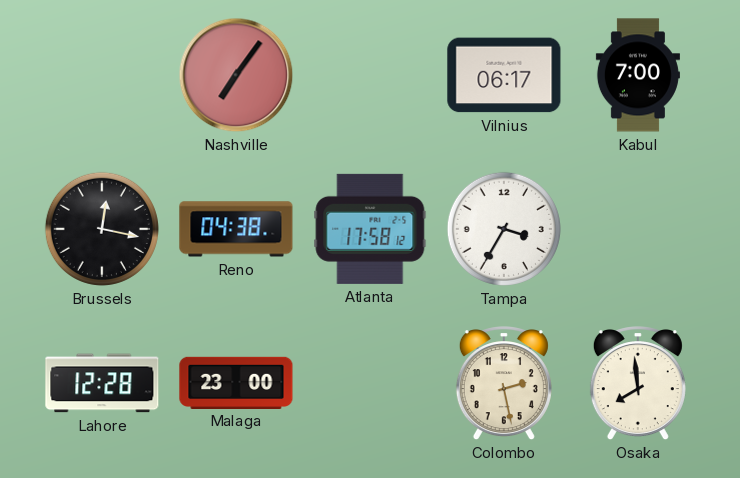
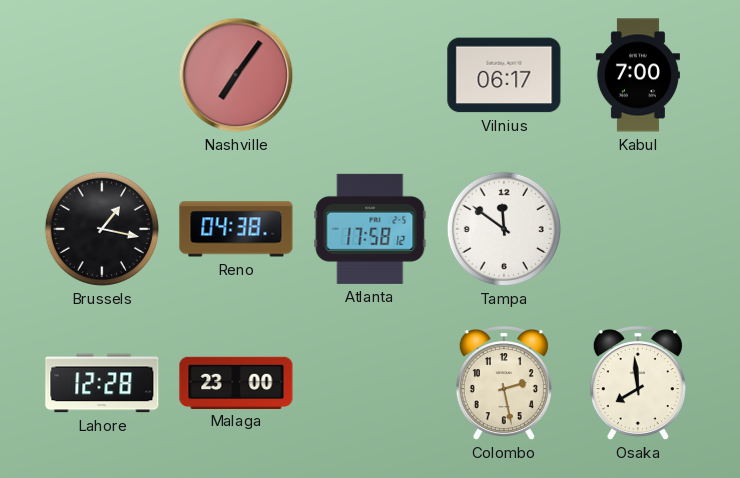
Brussels: 12:17 -> 1:17 (102, 229)
Tampa: 3:35 -> 11:51 (504, 229)
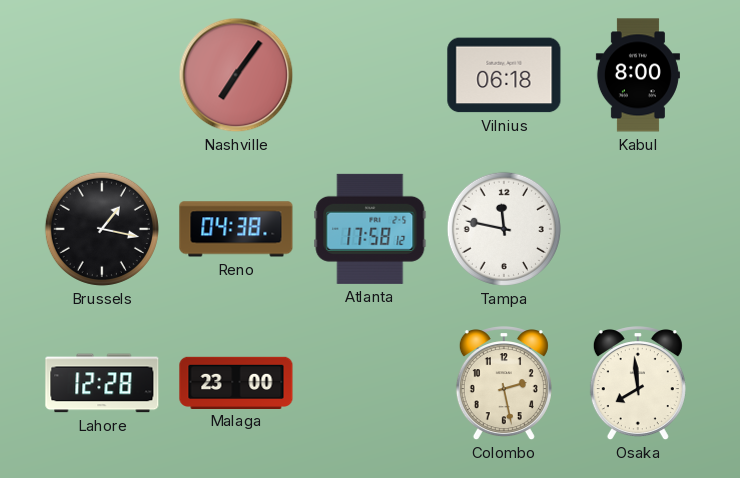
Vilnius: 06:17 -> 06:18 (504, 75)
Kabul: 7:00 -> 8:00 (638, 75)
Tampa: 11:51 -> 11:47 (504, 229)
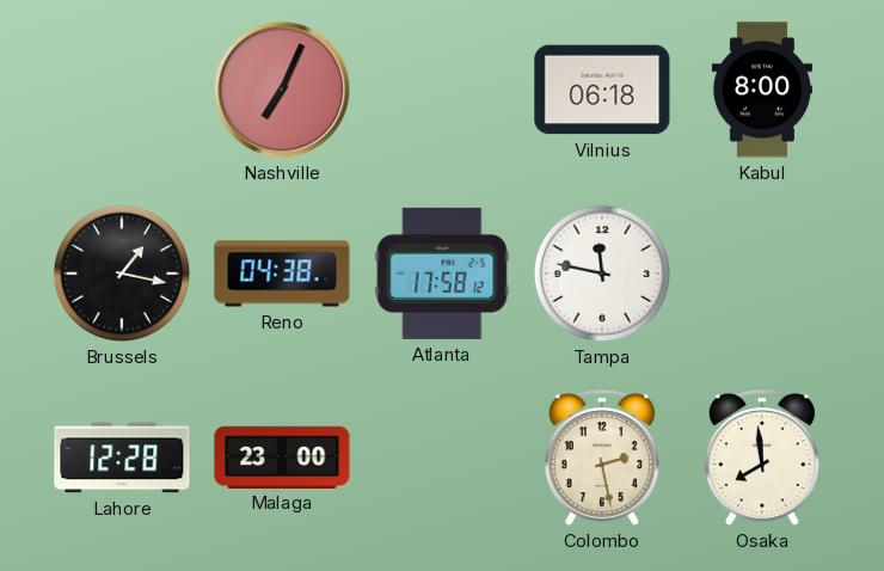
Nashville: 7:06 -> 7:04 (282, 90)
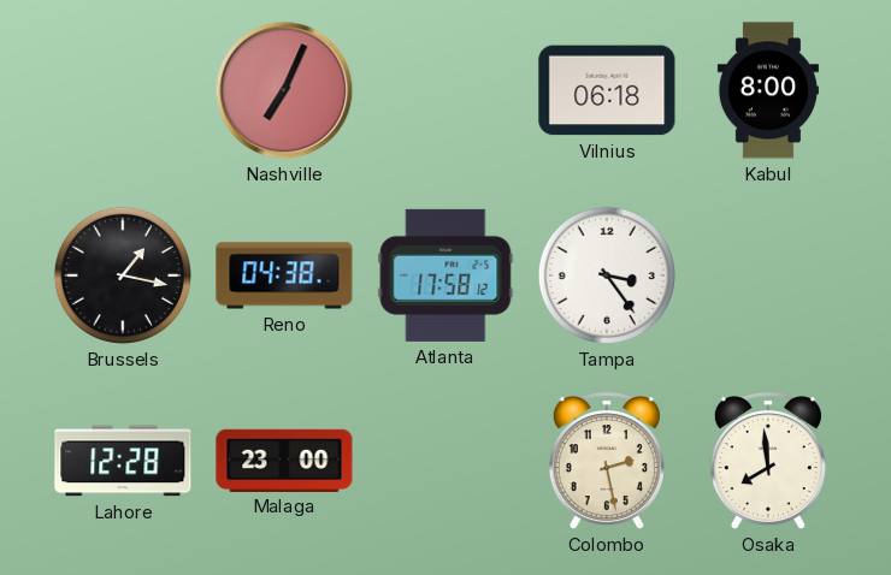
Tampa: 11:47 -> 3:24 (607, 275)
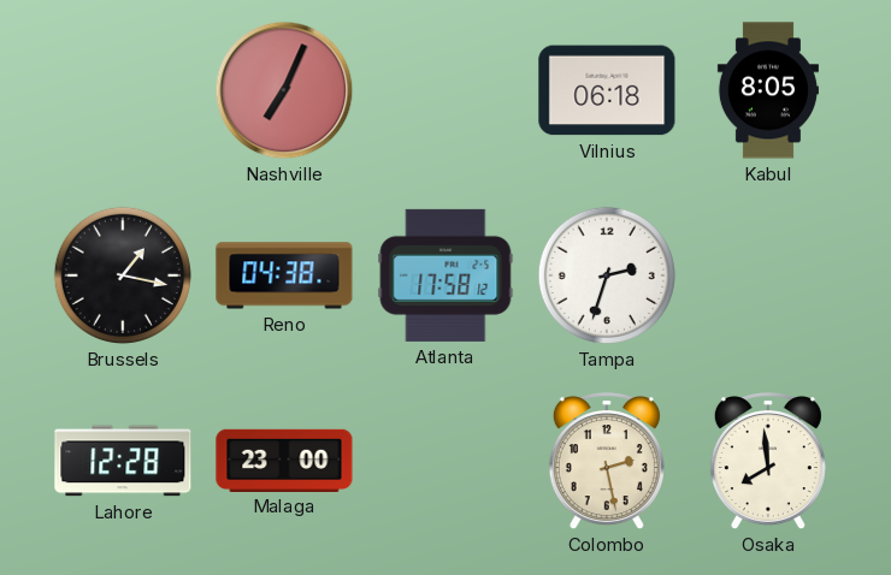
Kabul: 8:00 -> 8:05 (768, 90)
Tampa: 3:24 -> 2:33 (607, 275)
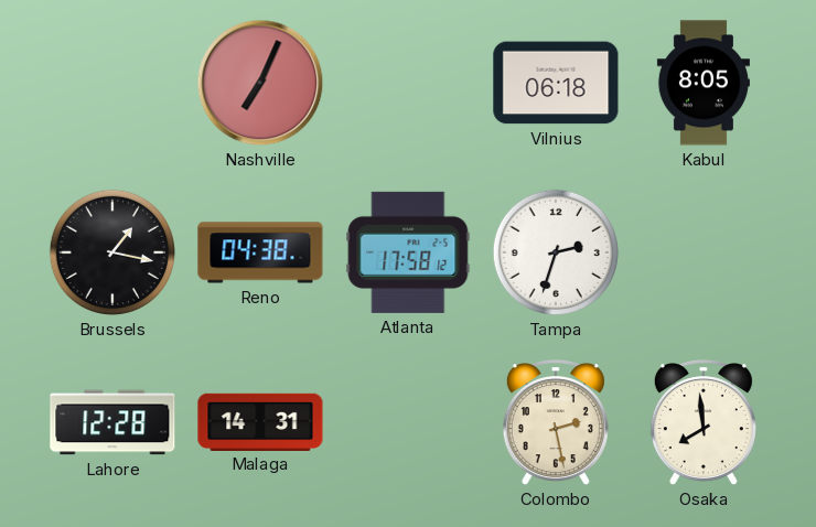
Malaga: 23:00 -> 14:31 (260, 421)
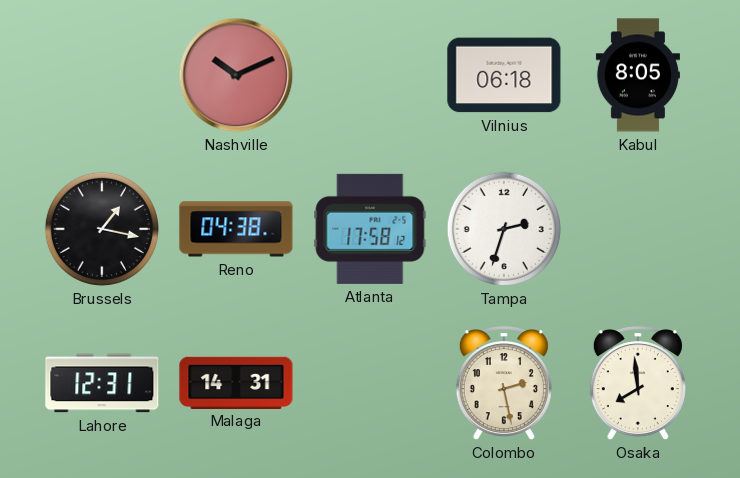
Nashville: 7:04 -> 10:11 (236, 75)
Lahore: 12:28 -> 12:31 (102, 383)
